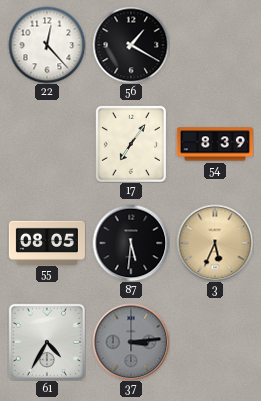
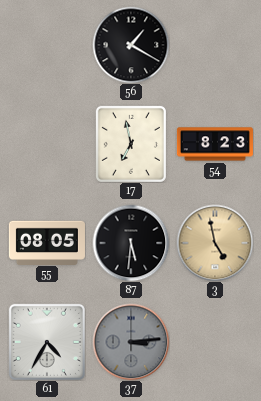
22: 12:23 -> none (47, 45)
17: 7:06 -> 6:58 (131, 144)
54: 8:39 -> 8:23 (215, 144)
3: 5:34 -> 4:58 (215, 243)
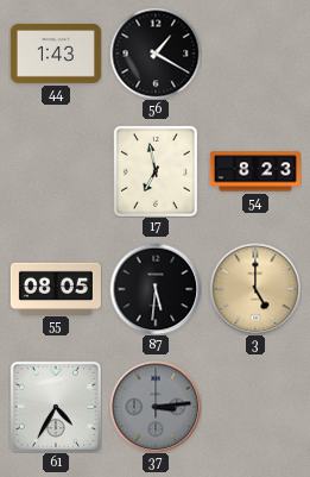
44: none -> 1:43 (56, 55)
3: 4:58 -> 5:00 (255, 289)
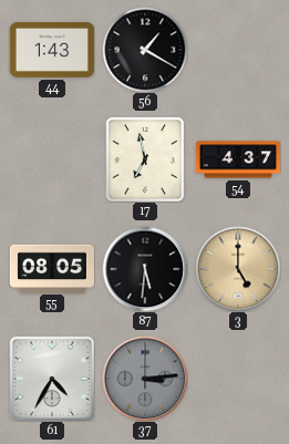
54: 8:23 -> 4:37 (238, 159)
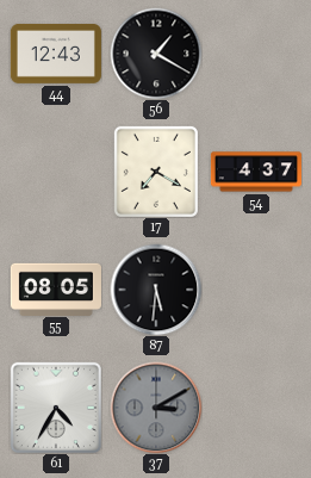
44: 1:43 -> 12:43 (56, 55)
17: 6:58 -> 7:20 (156, 172)
3: 5:00 -> none (238, 269)
37: 3:14 -> 3:10 (156, 408)
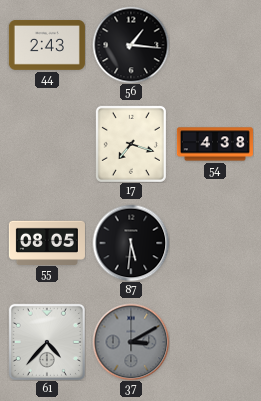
44: 12:43 -> 2:43 (47, 46)
56: 1:20 -> 1:16 (131, 45)
17: 7:20 -> 7:18 (131, 144)
54: 4:37 -> 4:38 (215, 144)
61: 4:35 -> 4:37 (47, 342)
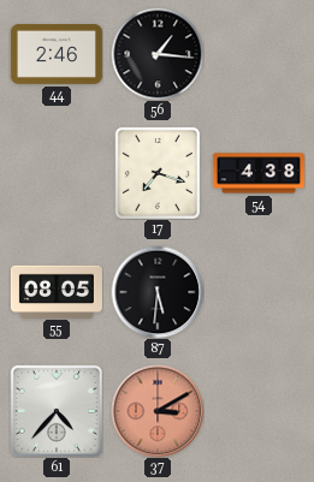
44: 2:43 -> 2:46 (57, 55)
37 dial: grey -> salmon (158, 411)
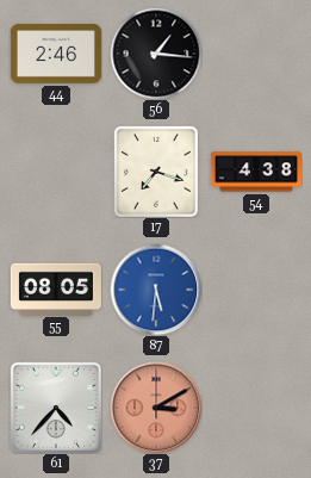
87 dial: black -> blue (156, 290)
